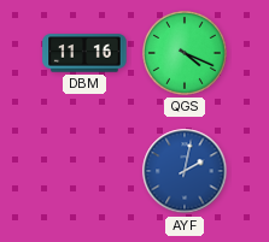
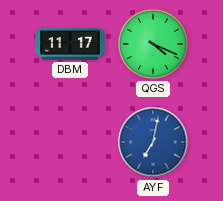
DBM: 11:16 -> 11:17 (70, 44)
AYF: 2:02 -> 7:02 (153, 142)
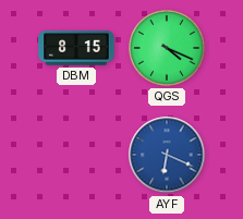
DBM: 11:17 -> 8:15 (76, 48)
AYF: 7:02 -> 6:19 (167, 155)
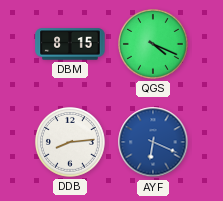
DDB: none -> 8:14 (71, 143)
